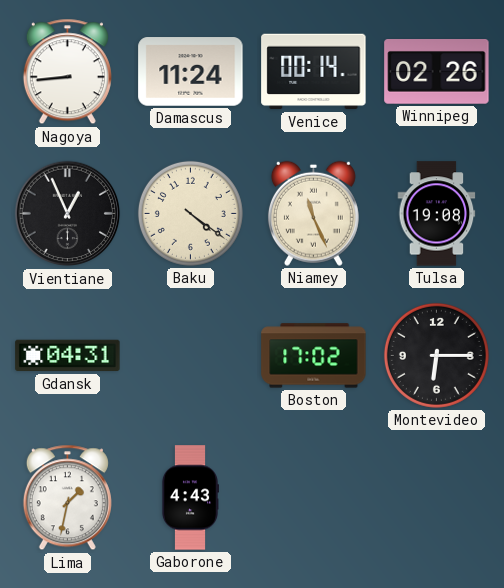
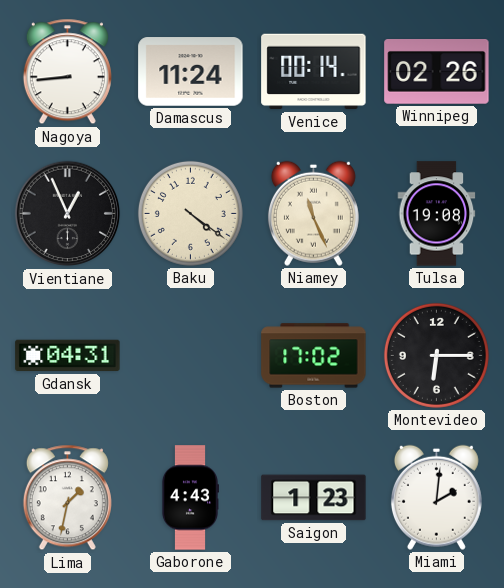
Saigon: none -> 1:23 (314, 498)
Miami: none -> 2:01 (436, 497)
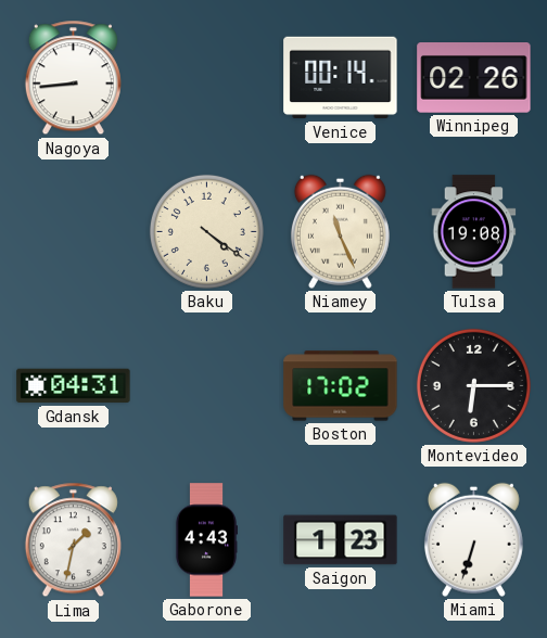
Damascus: 11:24 -> none (191, 72)
Vientiane: 12:56 -> none (68, 214)
Miami: 2:01 -> 6:33 (473, 539)
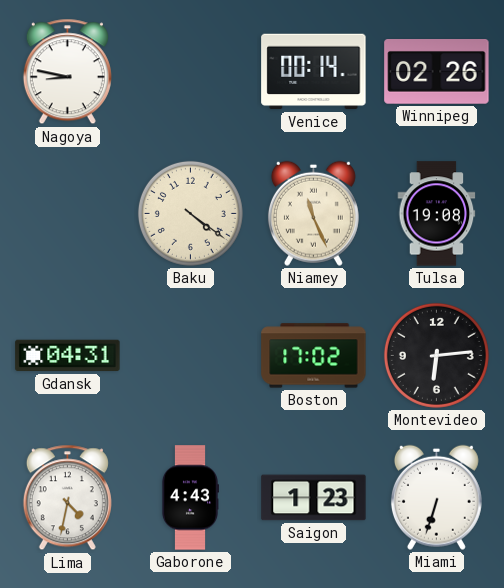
Nagoya: 8:44 -> 8:47 (67, 72)
Montevideo: 6:15 -> 6:14 (436, 355)
Lima: 1:32 -> 4:32 (67, 498)
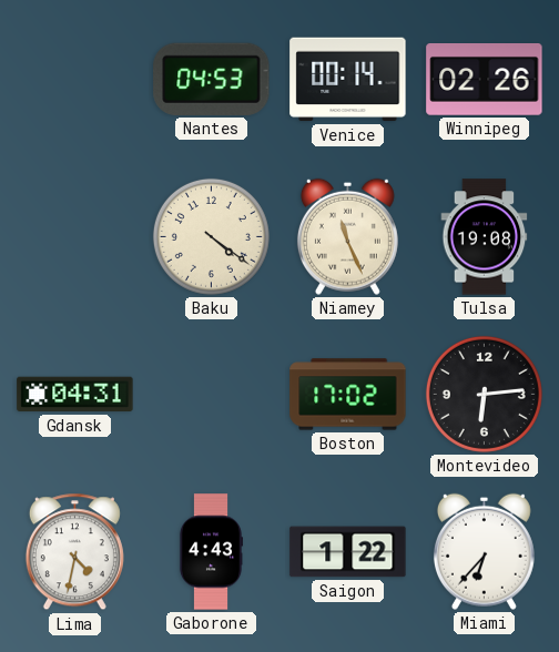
Nagoya: 8:47 -> none (67, 72)
Nantes: none -> 04:53 (212, 79)
Saigon: 1:23 -> 1:22 (348, 552)
Miami: 6:33 -> 6:37 (484, 551)
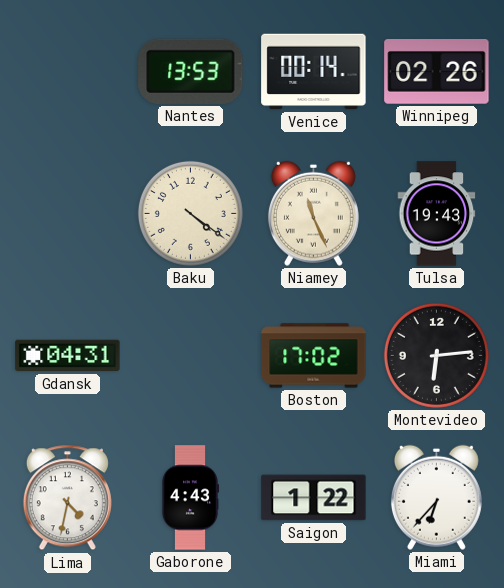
Nantes: 04:53 -> 13:53 (191, 71)
Tulsa: 19:08 -> 19:43 (437, 214)
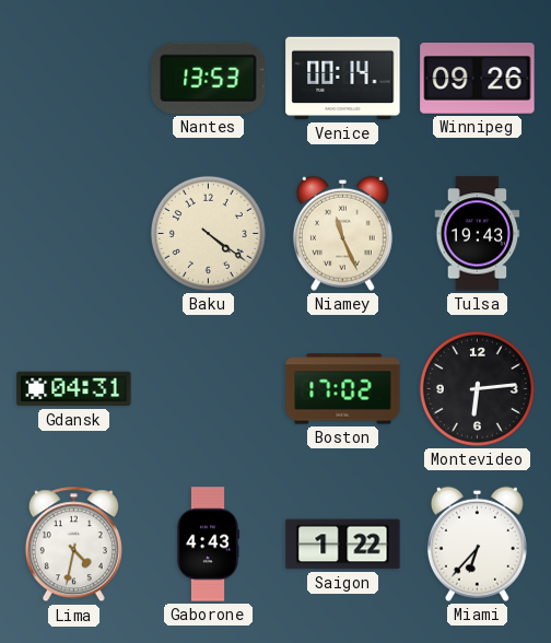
Winnipeg: 02:26 -> 09:26 (478, 79)
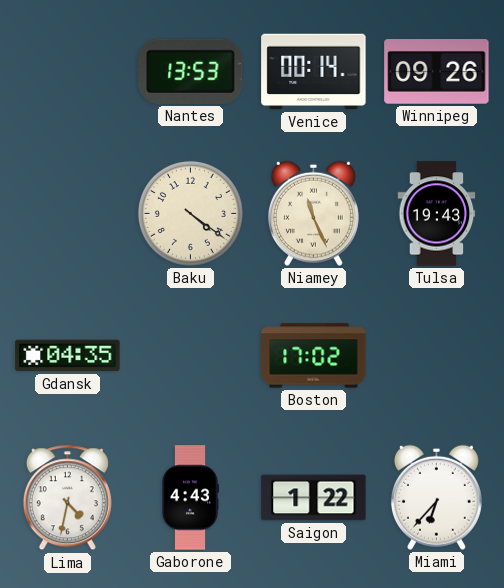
Gdansk: 04:31 -> 04:35 (68, 356)
Montevideo: 6:14 -> none (477, 388)
